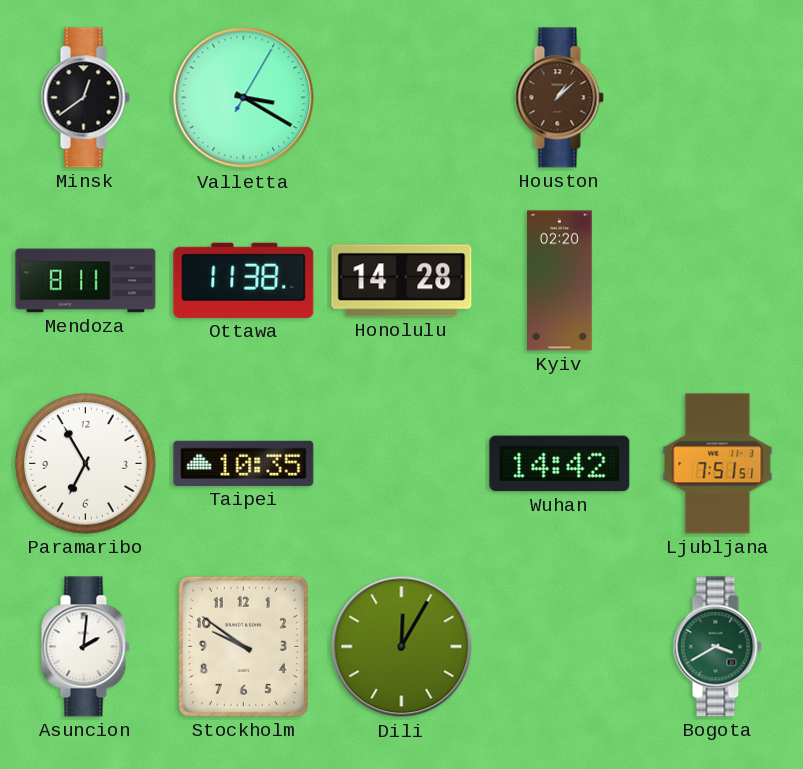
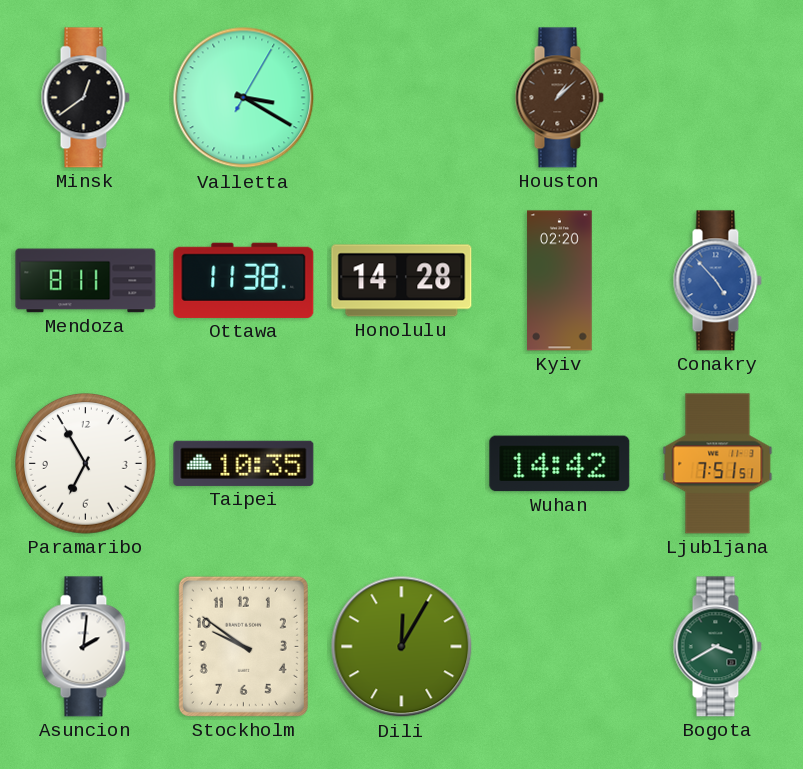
Conakry: none -> 4:53 (717, 281)
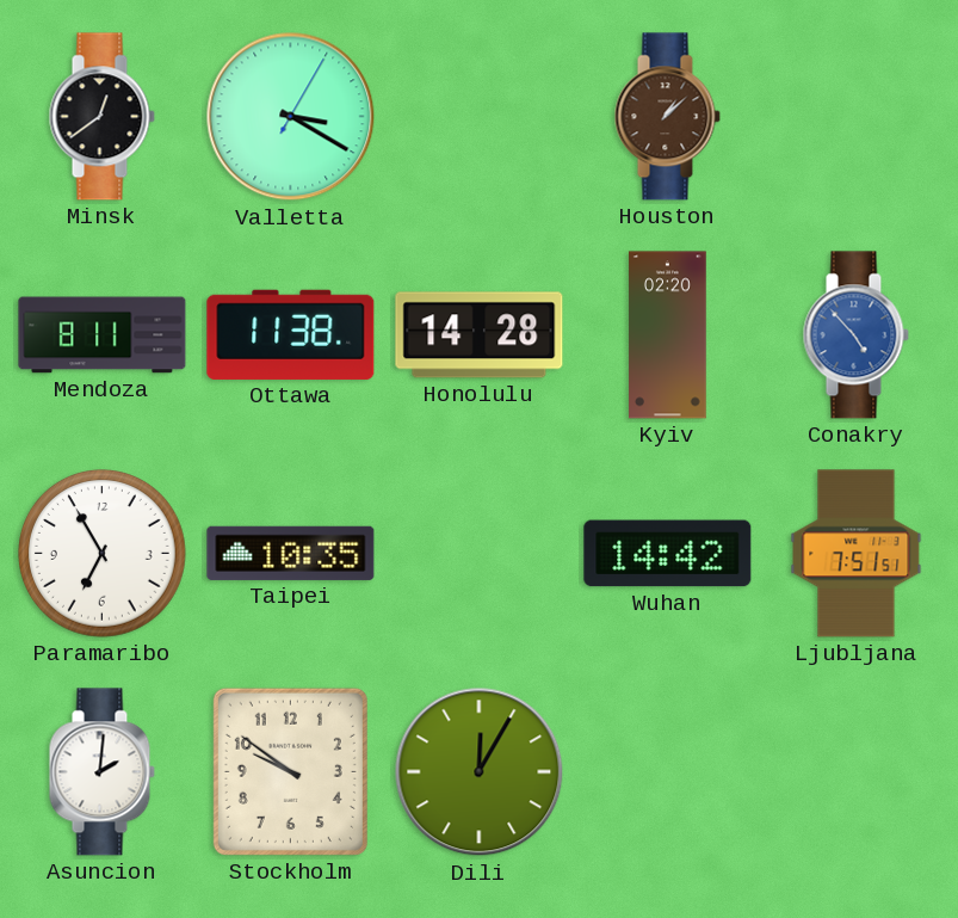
Bogota: 3:40 -> none (717, 647)
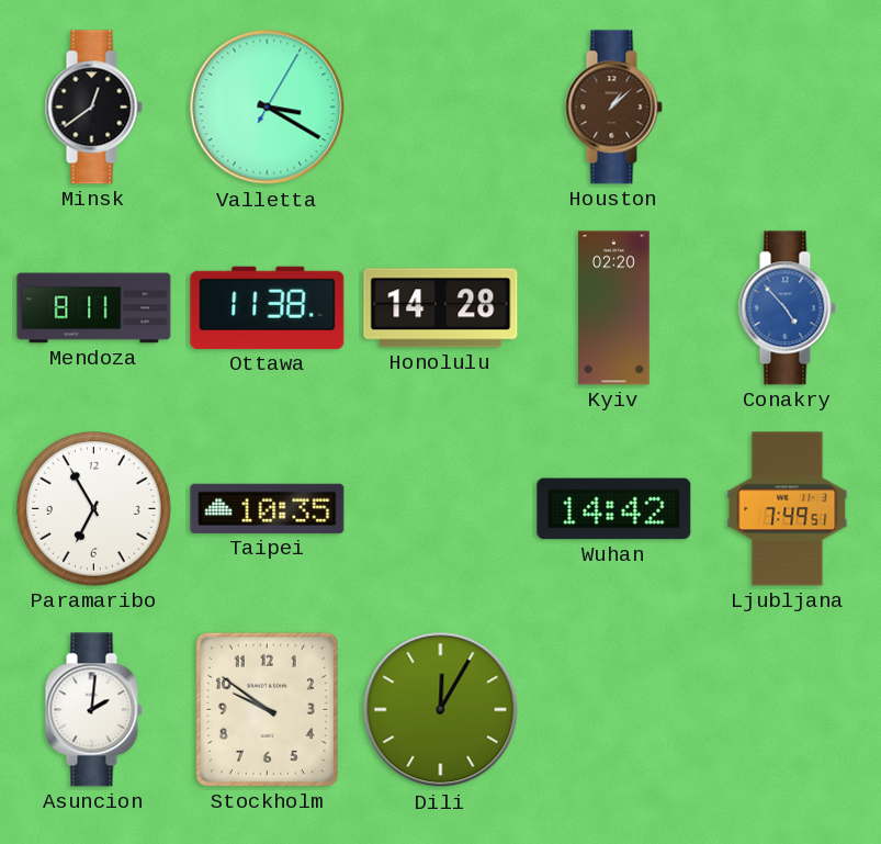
Ljubljana: 7:51 -> 7:49 (788, 509)
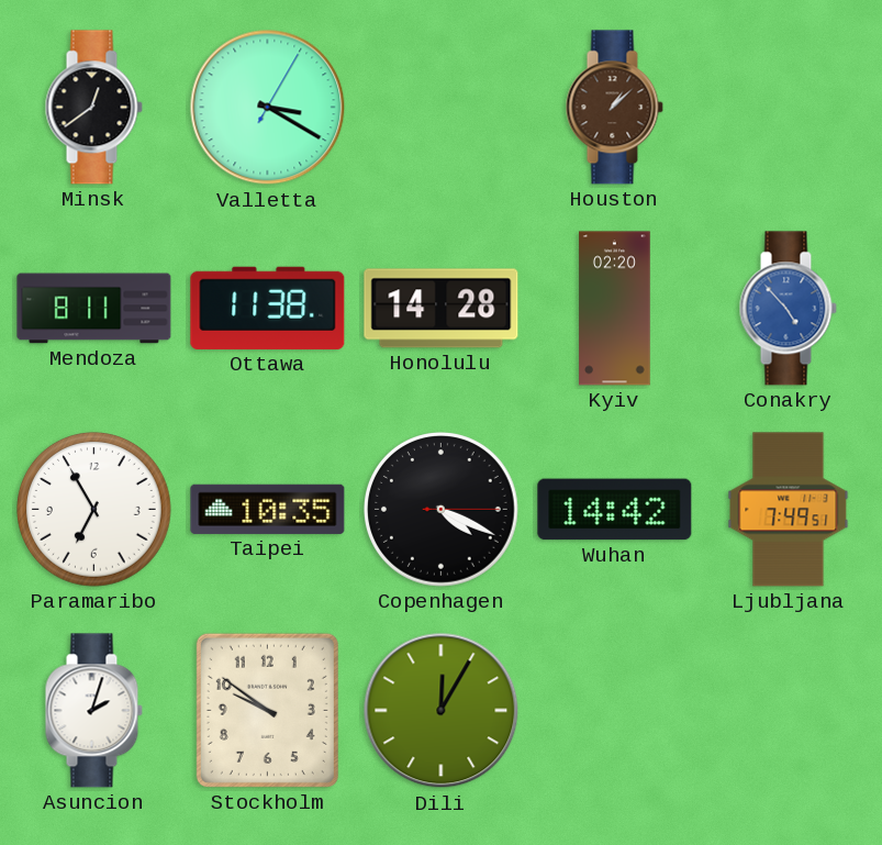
Copenhagen: none -> 4:19 (442, 510)
Asuncion: 2:01 -> 2:03 (93, 711)
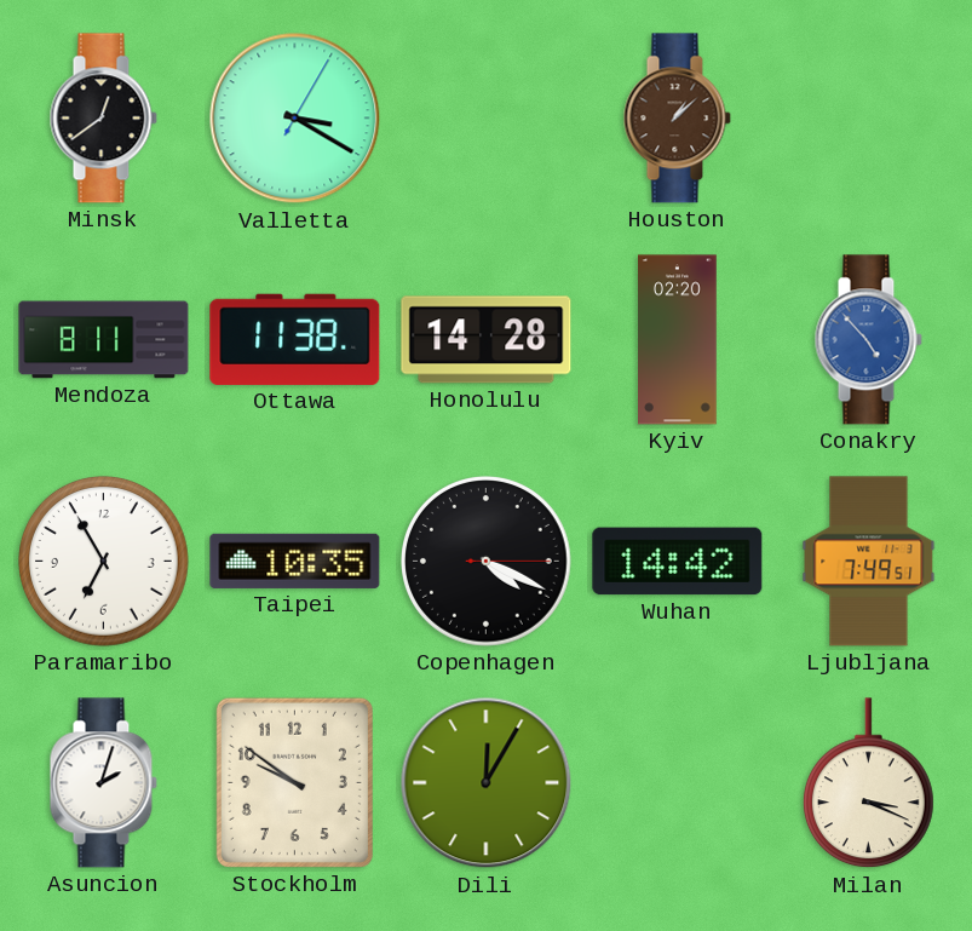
Milan: none -> 3:19 (868, 783)
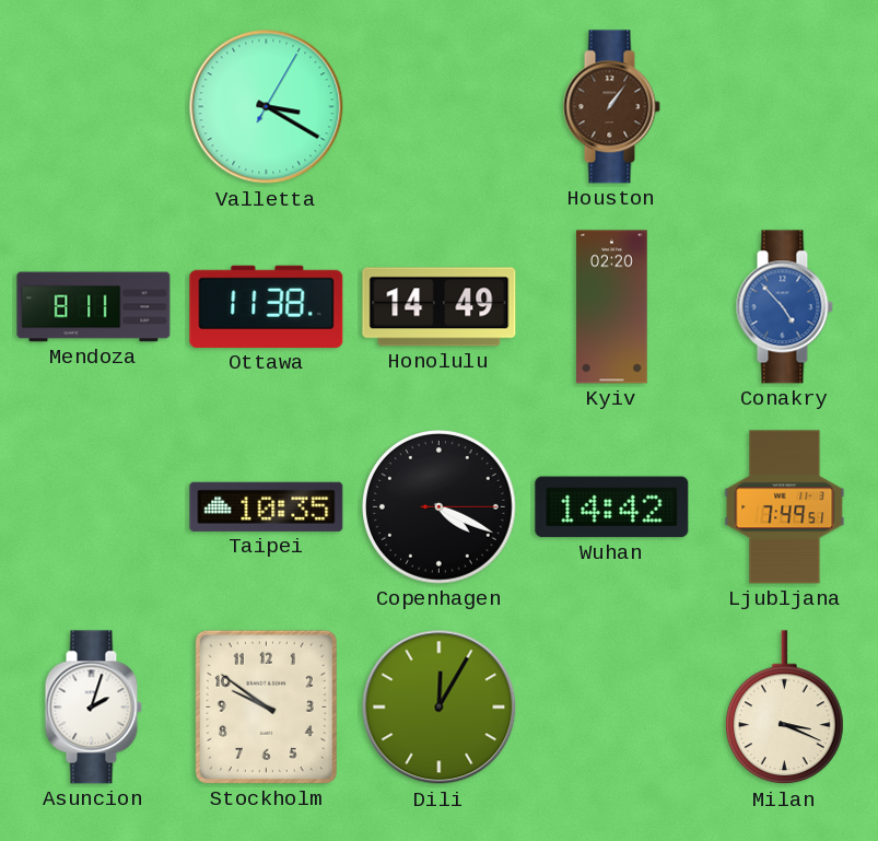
Minsk: 12:39 -> none (103, 119)
Houston: 1:08 -> 1:06 (611, 107)
Honolulu: 14:28 -> 14:49 (440, 307)
Paramaribo: 6:55 -> none (104, 562)
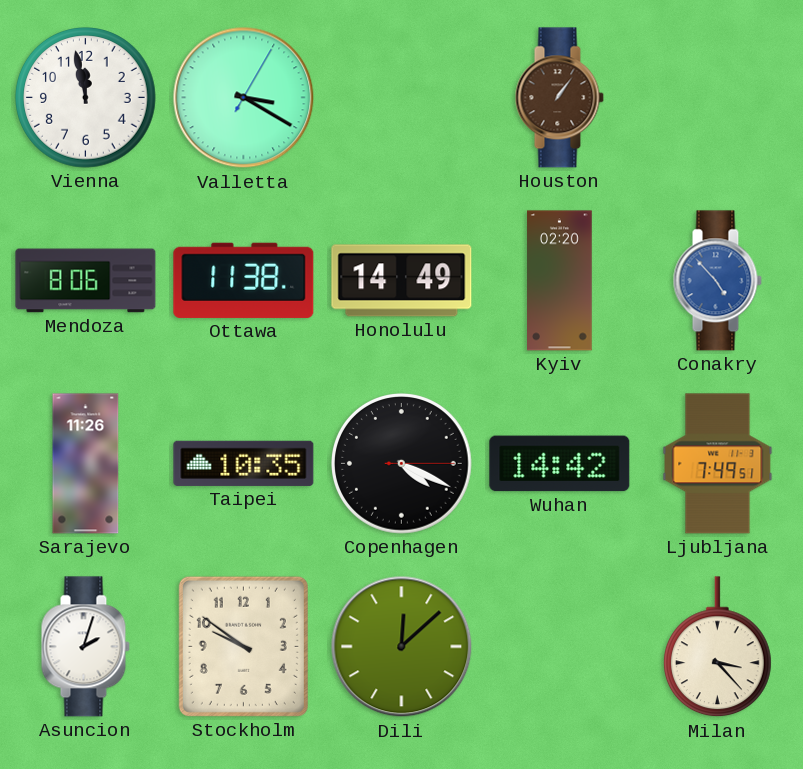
Vienna: none -> 11:58 (86, 98)
Mendoza: 8:11 -> 8:06 (86, 281)
Sarajevo: none -> 11:26 (86, 464)
Dili: 12:05 -> 12:08 (402, 647)
Milan: 3:19 -> 3:23 (717, 647)
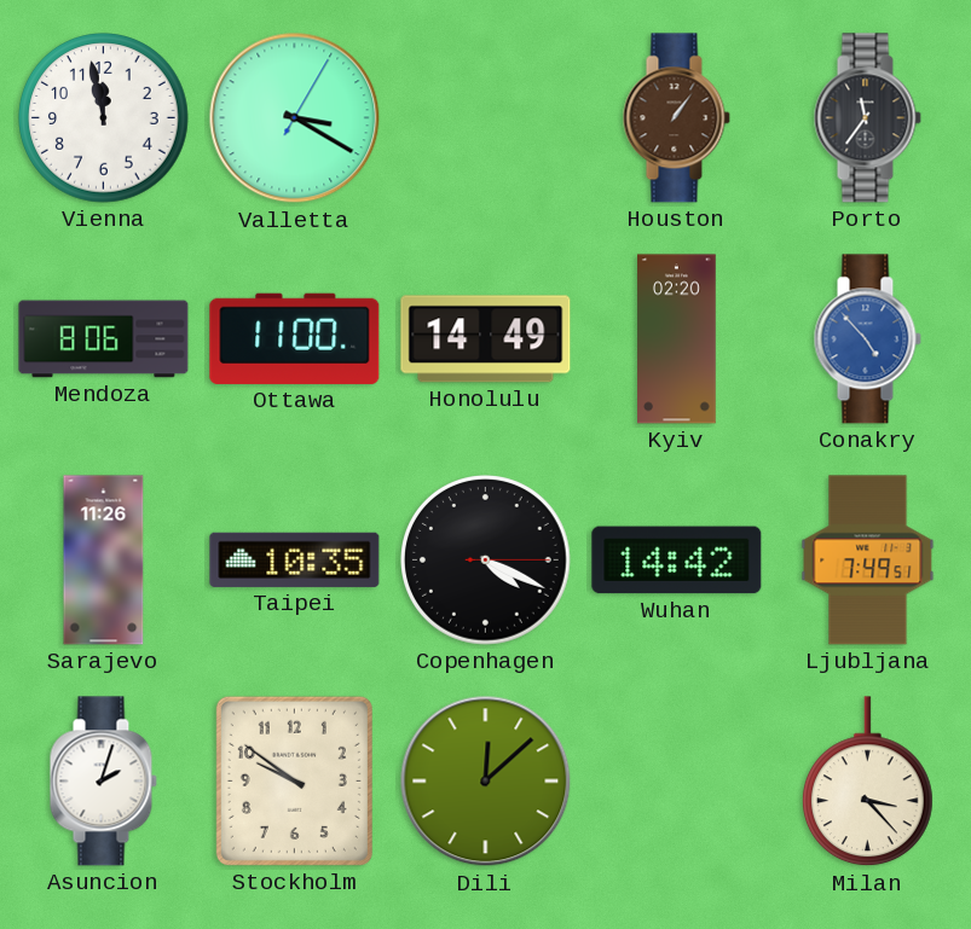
Porto: none -> 11:36 (867, 118)
Ottawa: 11:38 -> 11:00 (295, 338)
